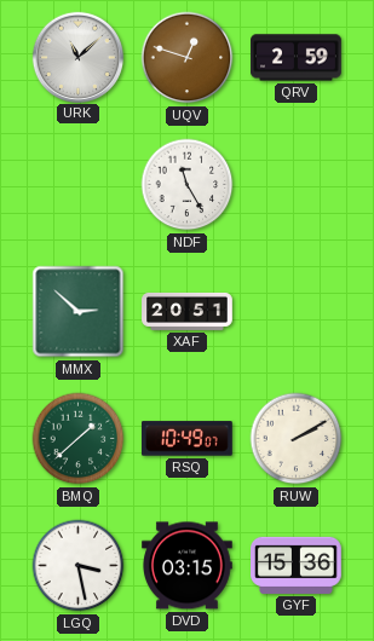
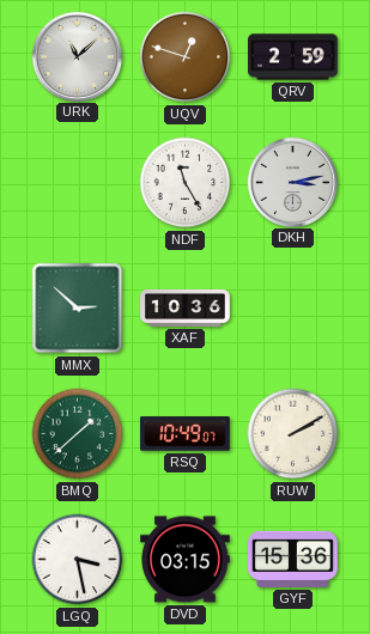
DKH: none -> 3:13 (292, 182)
XAF: 20:51 -> 10:36 (186, 307)
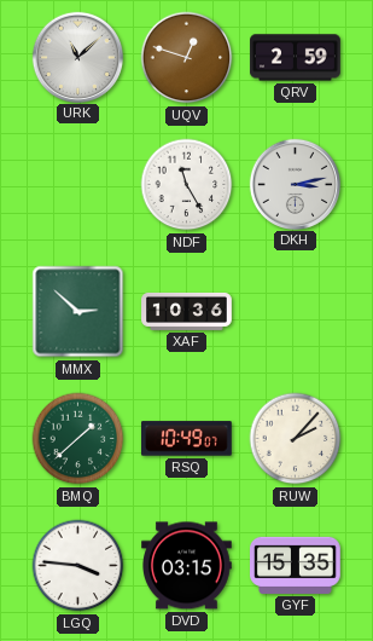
RUW: 2:10 -> 2:07 (296, 439)
LGQ: 3:28 -> 3:46 (78, 566)
GYF: 15:36 -> 15:35 (296, 565)
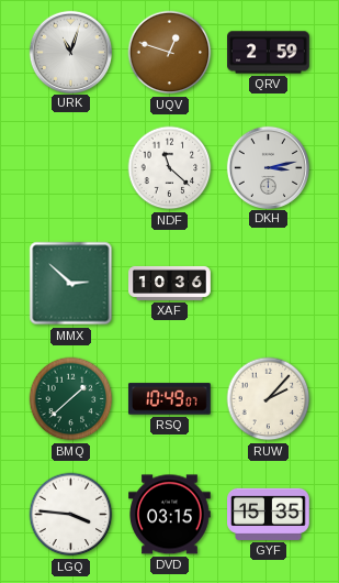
URK: 11:08 -> 11:03 (70, 52)
NDF: 11:25 -> 11:22 (170, 168)
